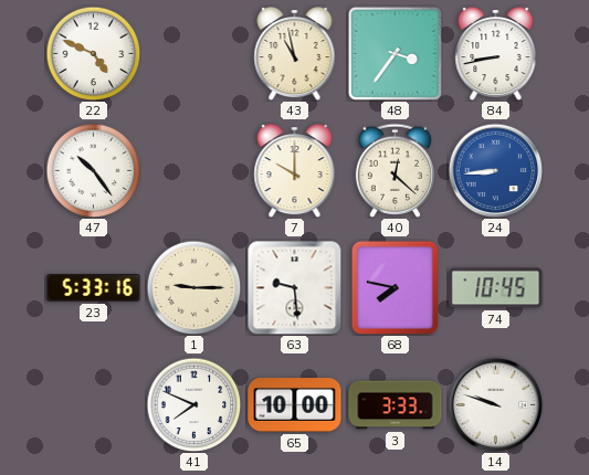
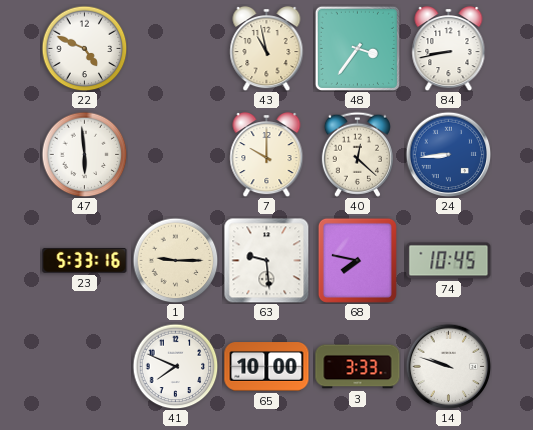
47: 10:24 -> 5:59 (84, 154)
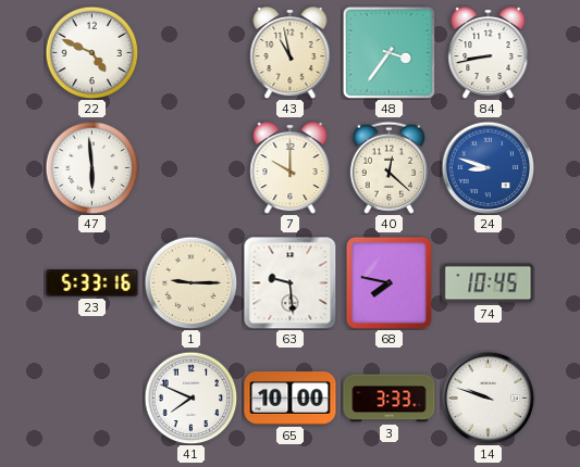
24: 8:44 -> 8:48 (488, 167)
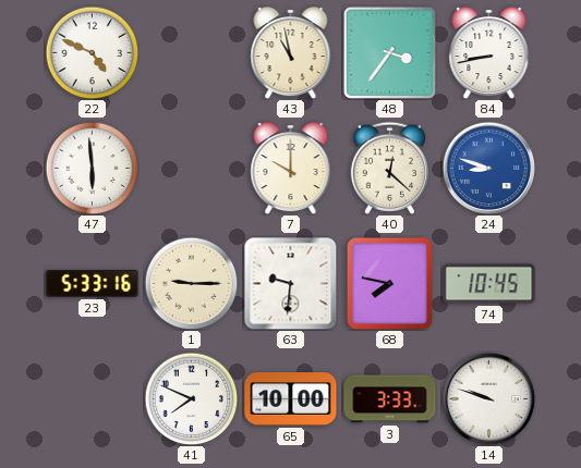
63: 9:29 -> 9:31 (290, 283)
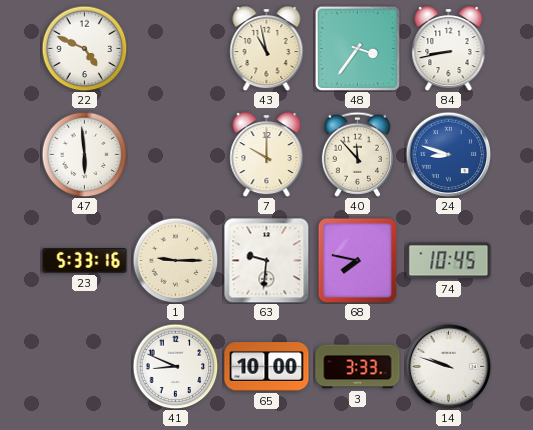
40: 12:22 -> 11:53 (357, 154)
41: 7:49 -> 8:49 (175, 366)
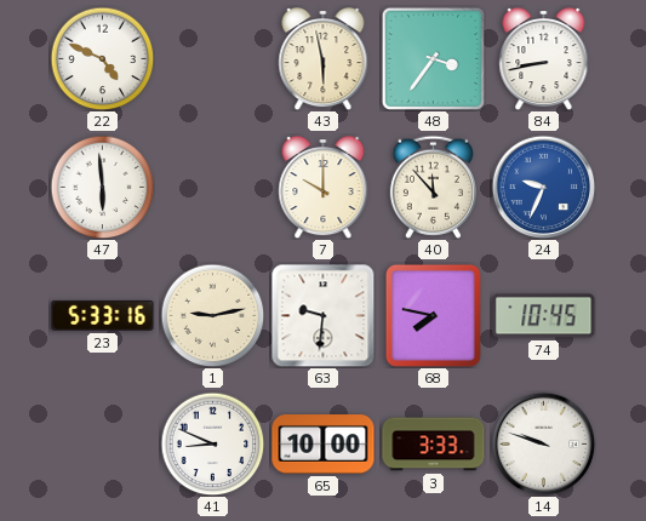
43: 10:58 -> 5:58 (324, 58)
24: 8:48 -> 9:34 (543, 187)
1: 9:15 -> 9:13 (212, 315)
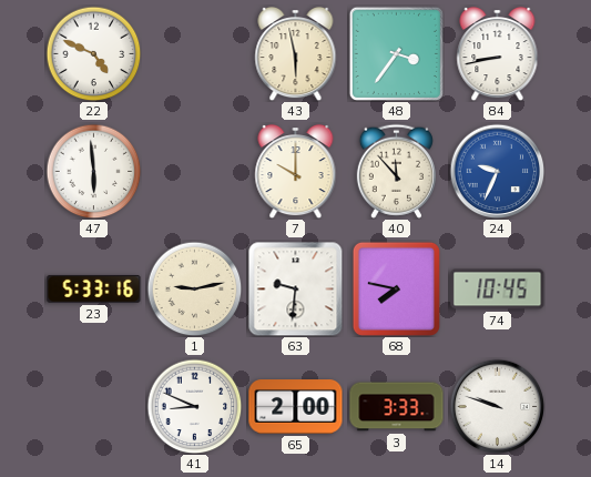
65: 10:00 -> 2:00 (296, 407)
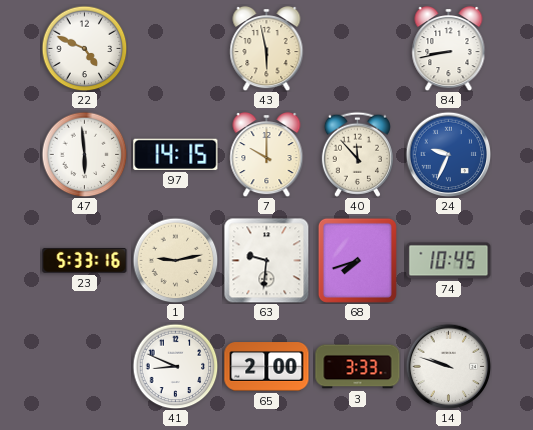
48: 3:36 -> none (396, 53)
97: none -> 14:15 (176, 154)
68: 7:47 -> 7:42 (357, 260)
